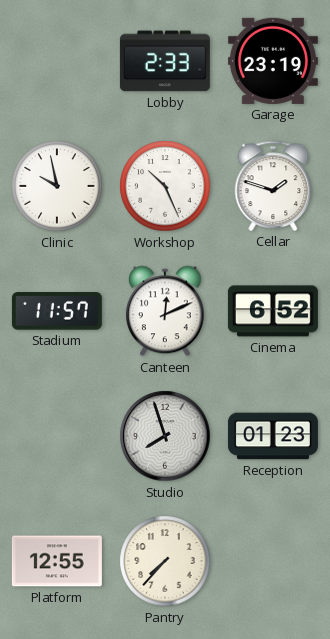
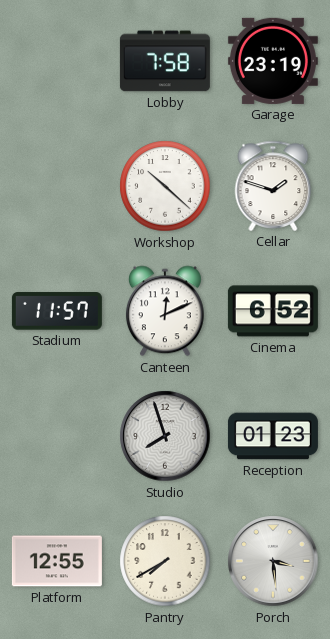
Lobby: 2:33 -> 7:58 (165, 61)
Clinic: 9:58 -> none (57, 186)
Workshop: 10:26 -> 10:22 (165, 186)
Pantry: 7:37 -> 7:40 (165, 561)
Porch: none -> 3:29 (273, 561)
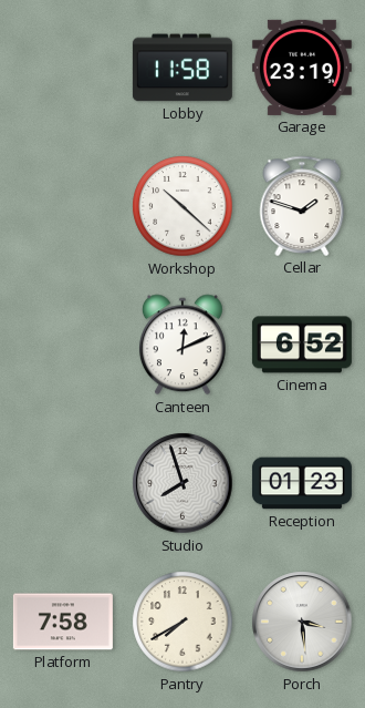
Lobby: 7:58 -> 11:58 (182, 68)
Stadium: 11:57 -> none (57, 311)
Platform: 12:55 -> 7:58 (63, 622)
